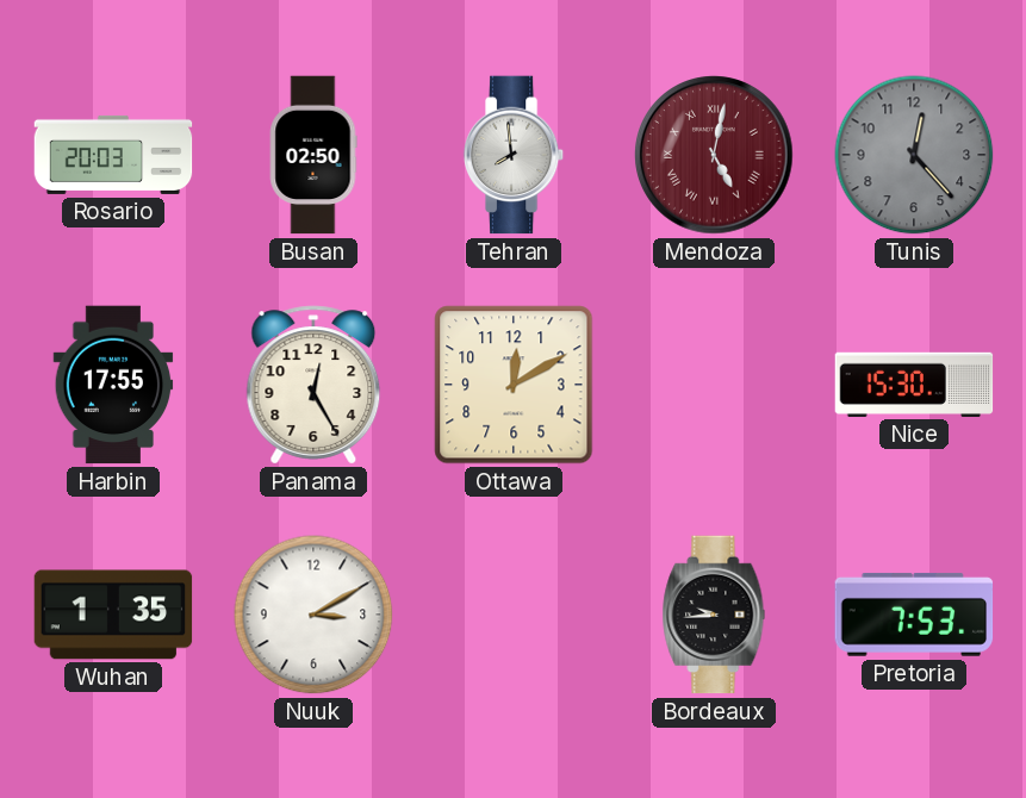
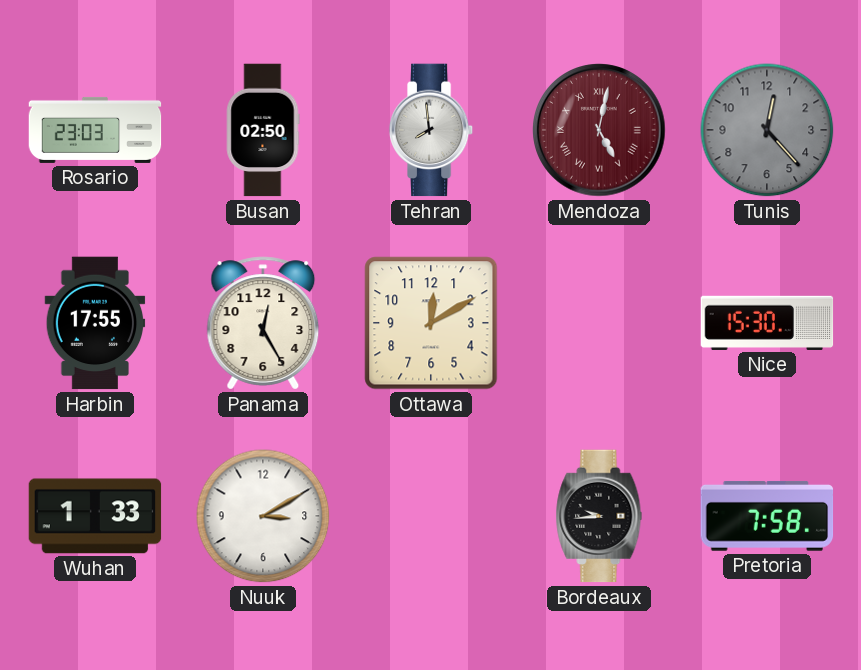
Rosario: 20:03 -> 23:03 (95, 130)
Wuhan: 1:35 -> 1:33 (95, 516)
Pretoria: 7:53 -> 7:58 (767, 516)
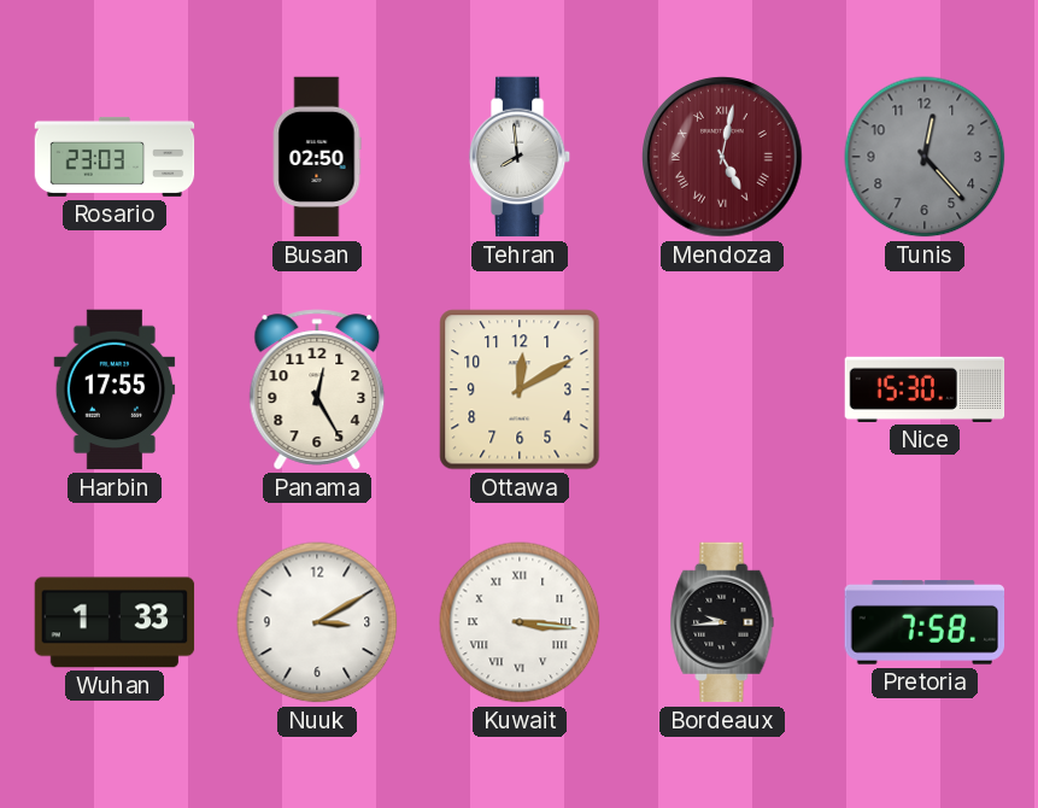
Kuwait: none -> 3:16 (520, 622)
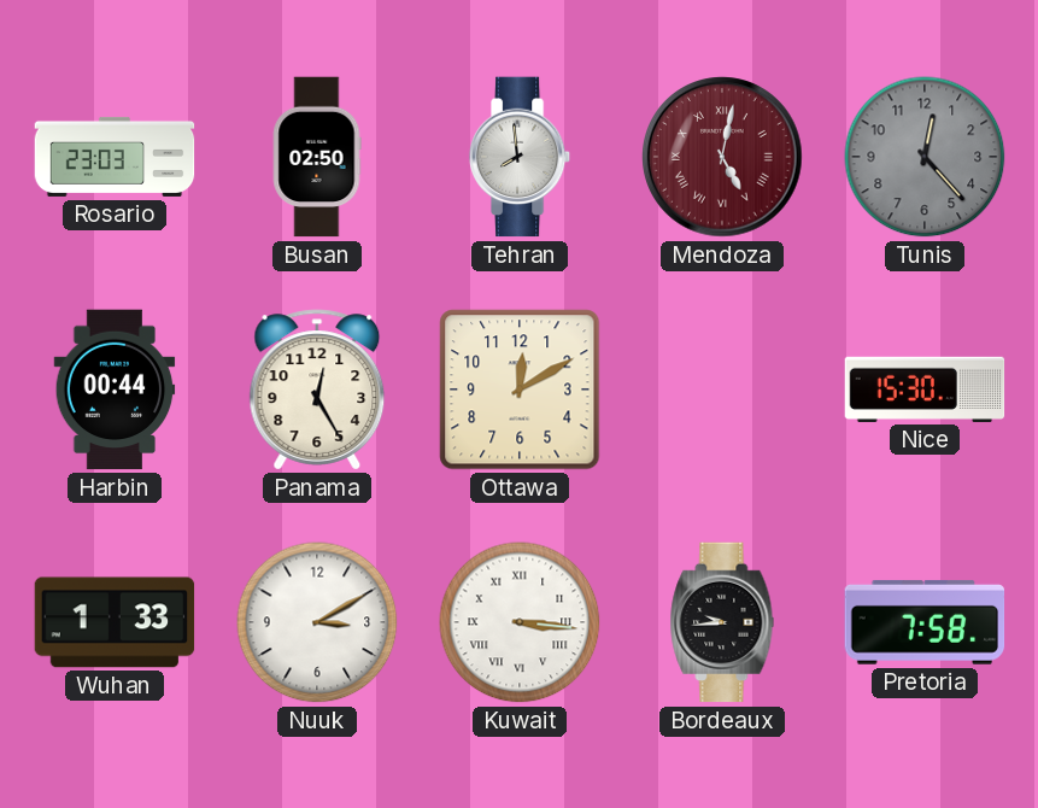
Harbin: 17:55 -> 00:44 (115, 390)
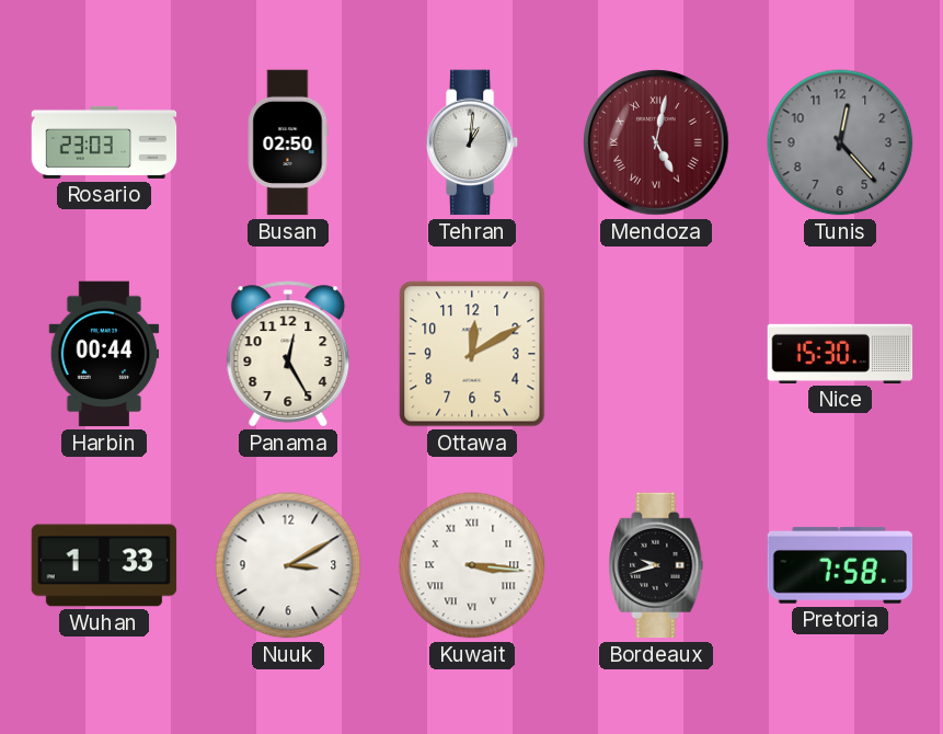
Tehran: 7:59 -> 1:01 (472, 142)
Bordeaux: 9:44 -> 9:42 (656, 565)
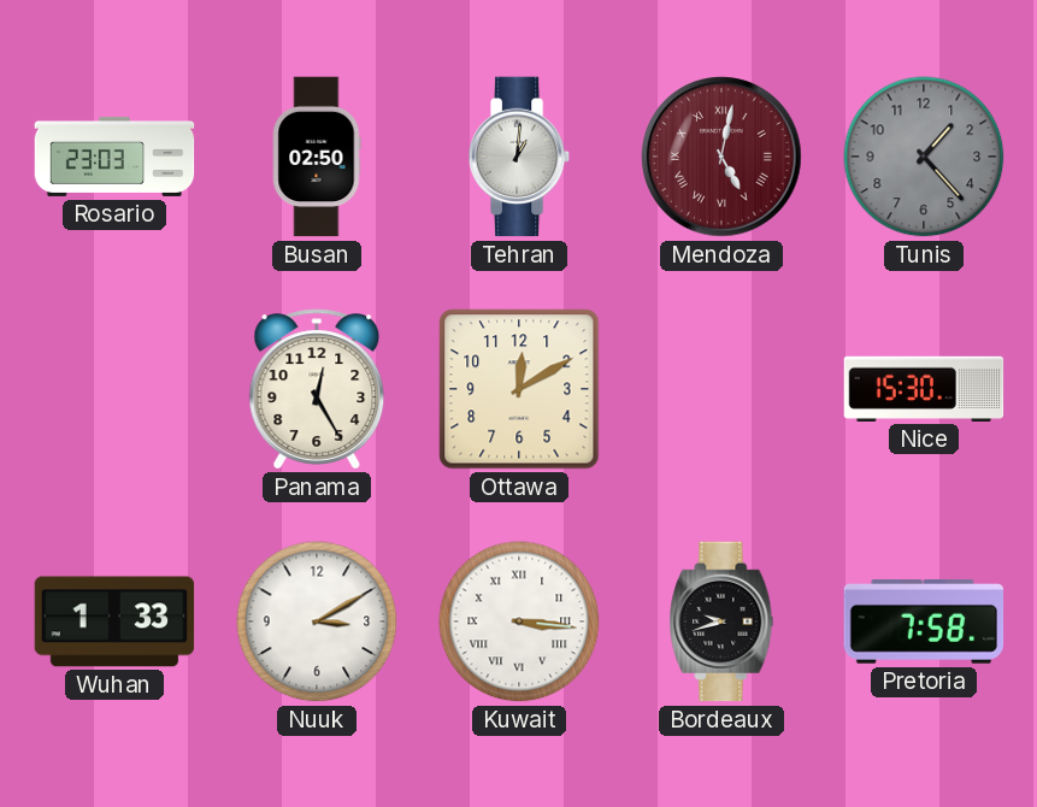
Tunis: 12:23 -> 1:23 (924, 157)
Harbin: 00:44 -> none (104, 354)
